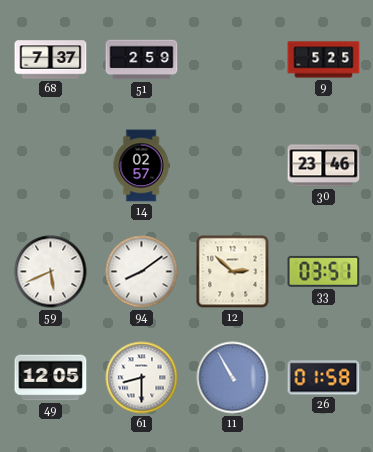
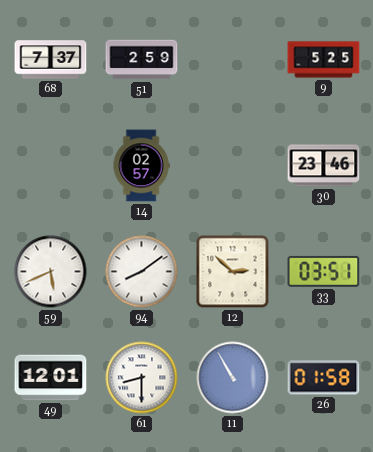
49: 12:05 -> 12:01 (51, 378)
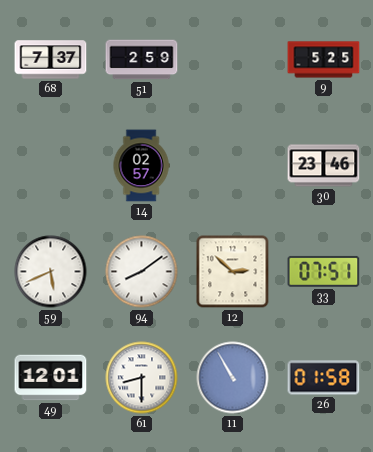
33: 03:51 -> 07:51 (324, 271)
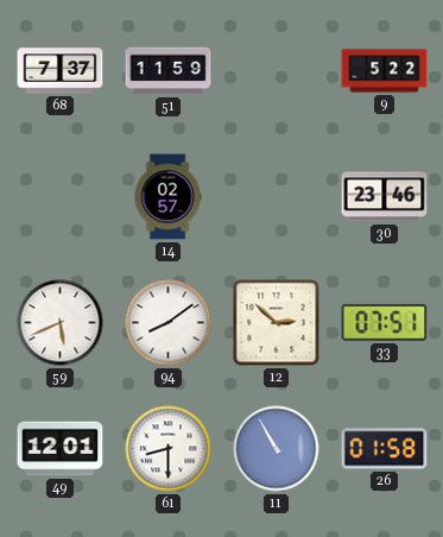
51: 2:59 -> 11:59 (169, 71)
9: 5:25 -> 5:22 (385, 71)
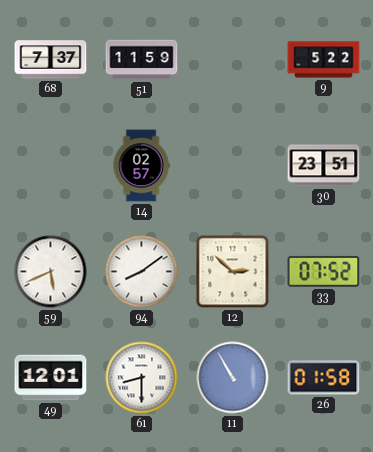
30: 23:46 -> 23:51 (324, 166)
33: 07:51 -> 07:52 (324, 271)
